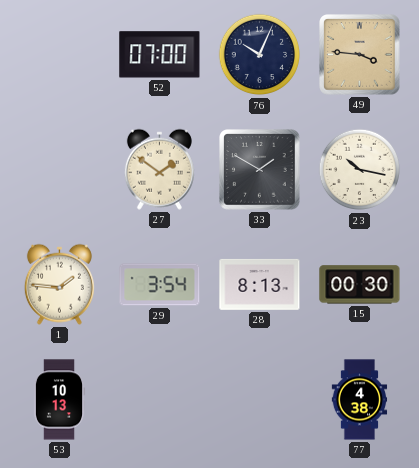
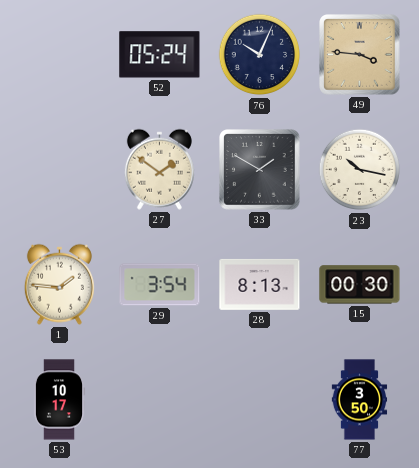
52: 07:00 -> 05:24 (160, 55)
53: 10:13 -> 10:17 (59, 400)
77: 4:38 -> 3:50 (360, 400)
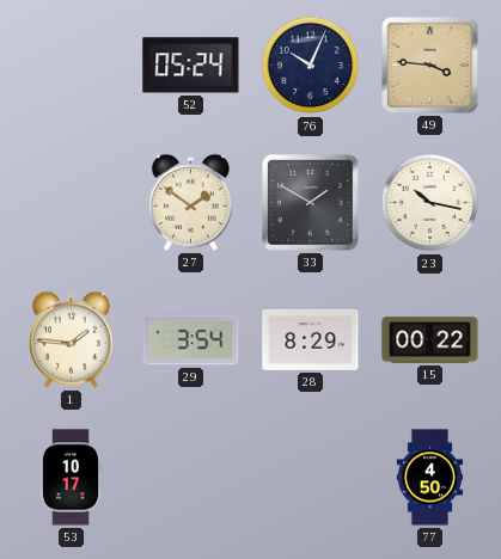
28: 8:13 -> 8:29 (311, 339)
15: 00:30 -> 00:22 (430, 340)
77: 3:50 -> 4:50 (430, 478)
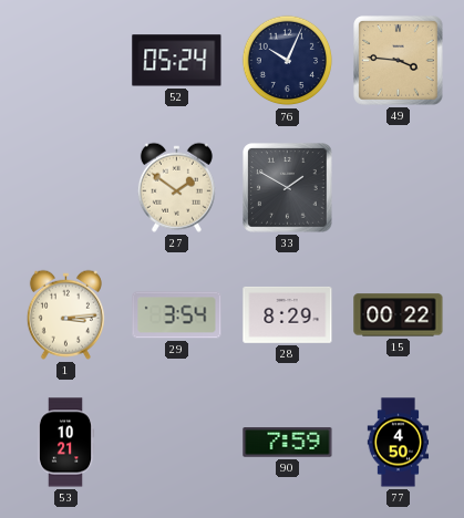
23: 10:17 -> none (430, 203)
1: 1:46 -> 3:14 (65, 314)
53: 10:17 -> 10:21 (65, 443)
90: none -> 7:59 (288, 443)
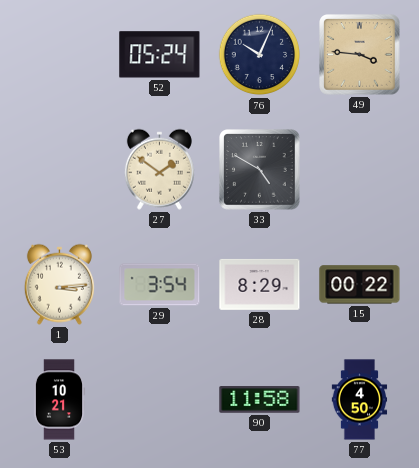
33: 1:50 -> 4:50 (260, 170)
90: 7:59 -> 11:58 (260, 400)
